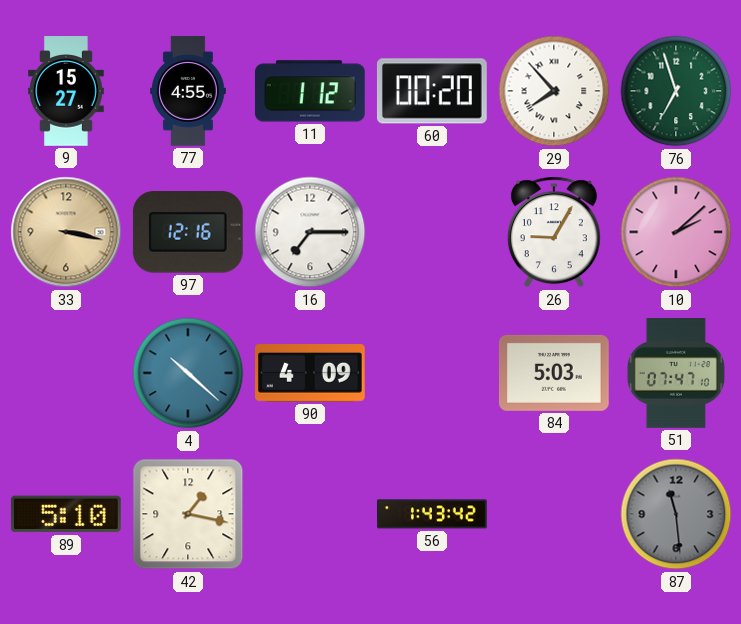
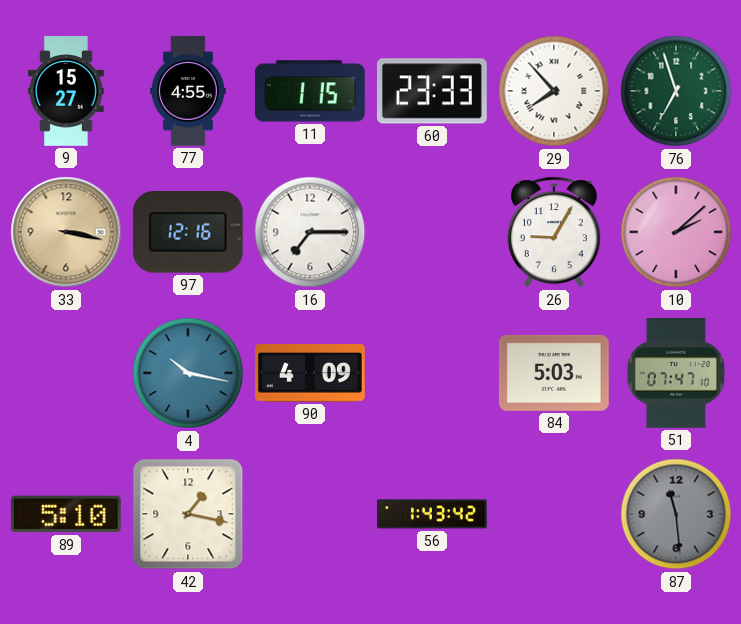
11: 1:12 -> 1:15 (310, 91)
60: 00:20 -> 23:33 (432, 91)
4: 10:22 -> 10:17 (188, 373)
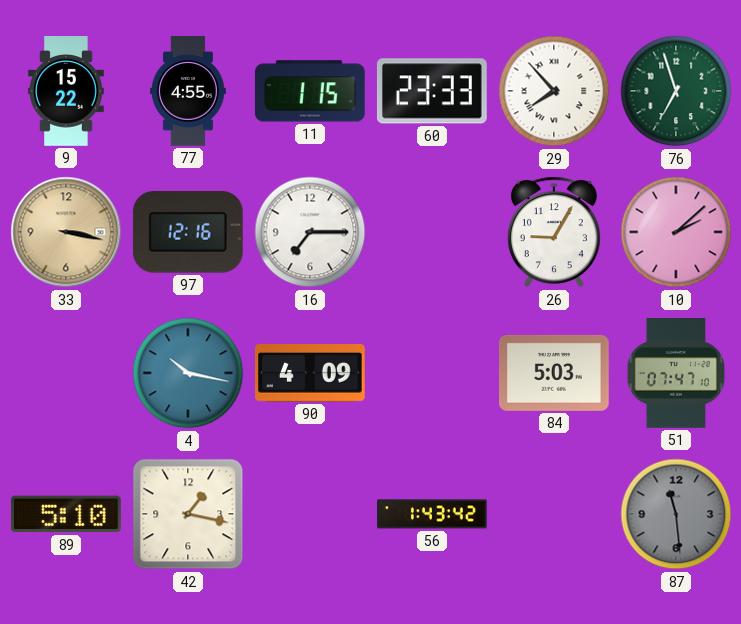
9: 15:27 -> 15:22 (67, 91)
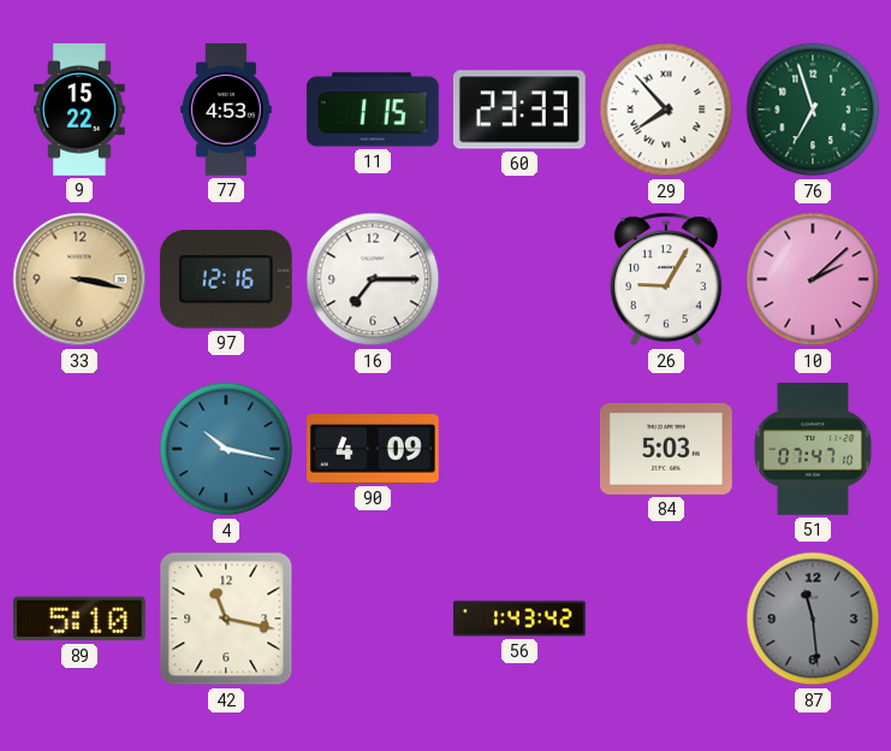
77: 4:55 -> 4:53 (227, 110)
42: 1:17 -> 11:17 (226, 619)
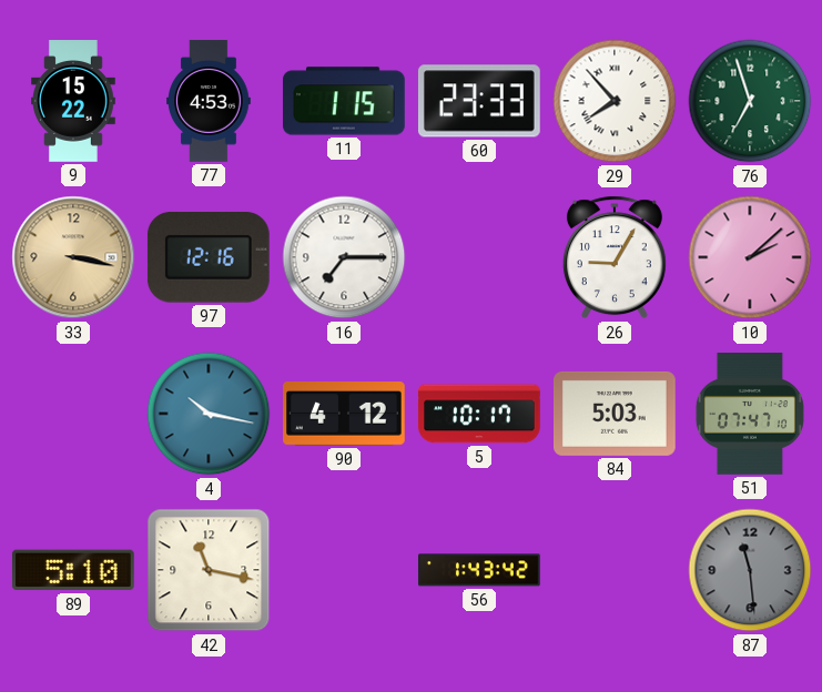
90: 4:09 -> 4:12 (345, 415)
5: none -> 10:17 (479, 414)
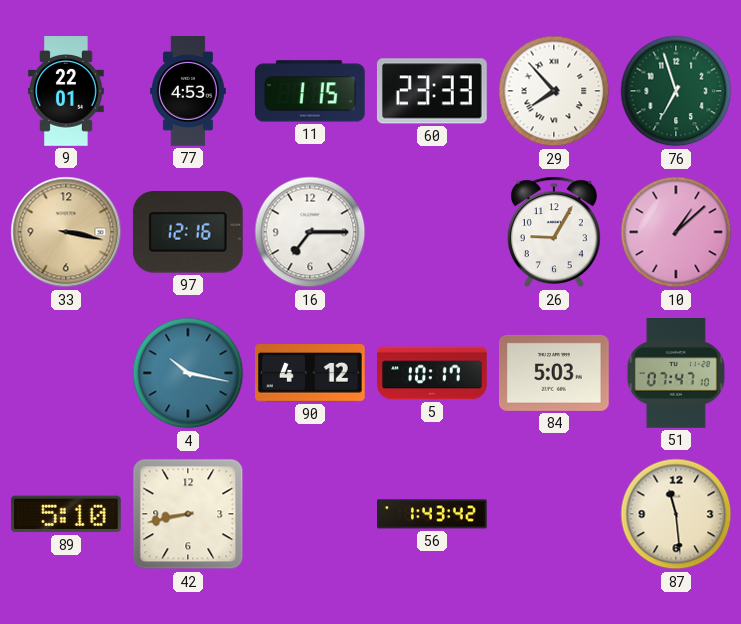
9: 15:22 -> 22:01 (67, 91)
10: 2:08 -> 1:08 (676, 232)
42: 11:17 -> 8:43 (188, 514)
87 dial: grey -> cream (676, 514)
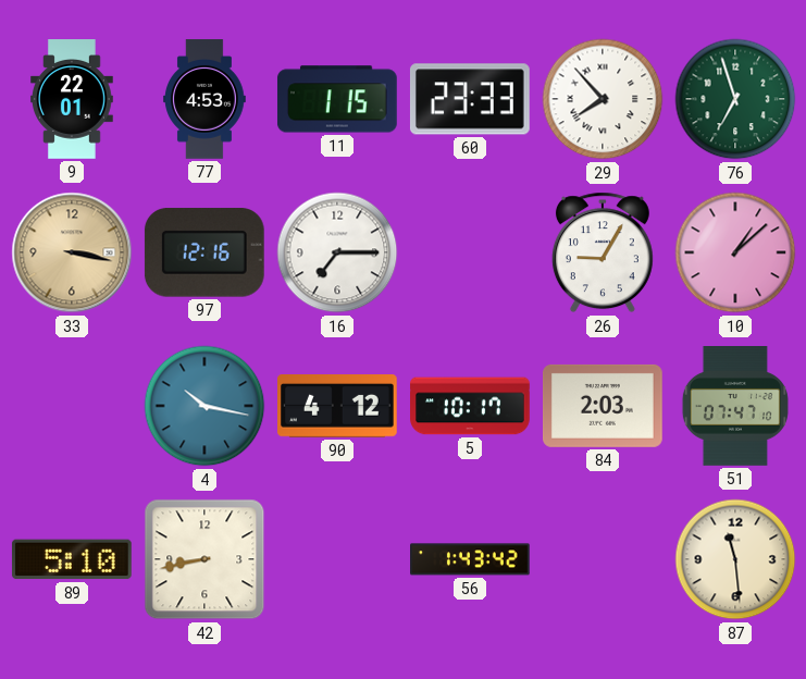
84: 5:03 -> 2:03 (604, 406)
